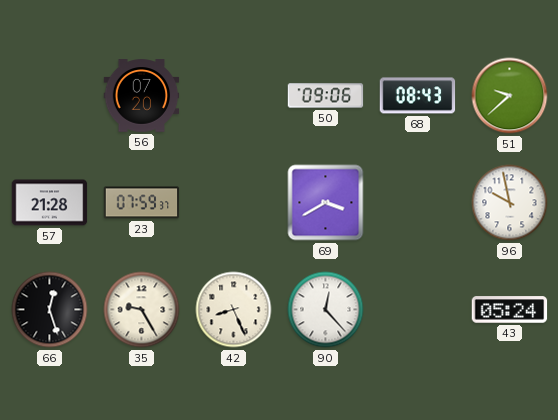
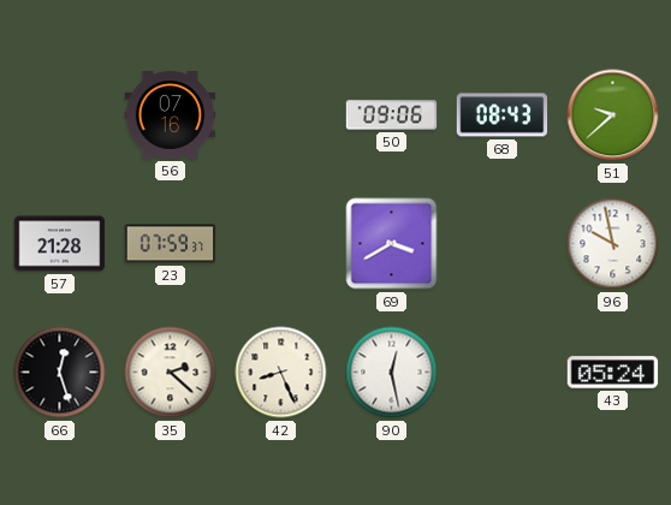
56: 07:20 -> 07:16 (171, 115)
35: 9:25 -> 2:22 (171, 373)
90: 12:23 -> 12:28 (392, 373)
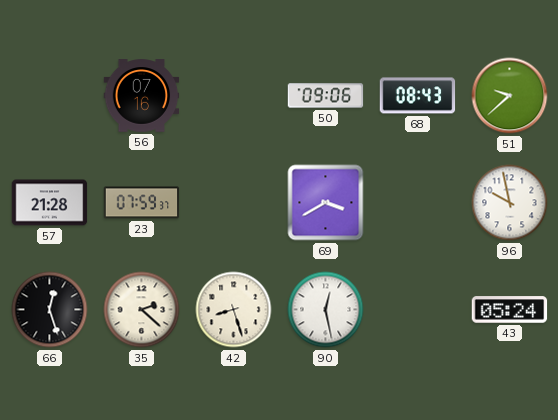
42: 8:26 -> 8:27 (234, 310)
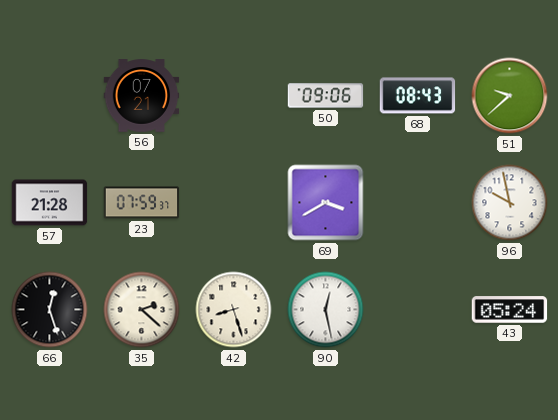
56: 07:16 -> 07:21 (142, 96)
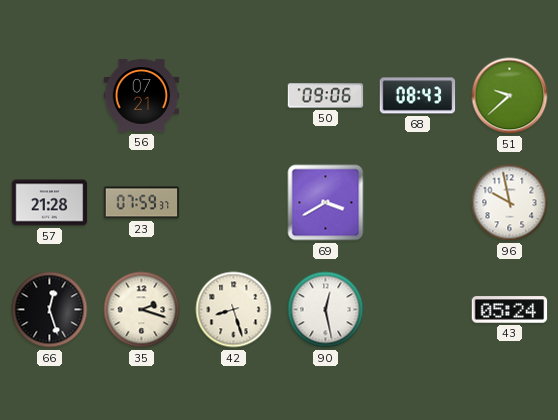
35: 2:22 -> 2:18 (142, 310)
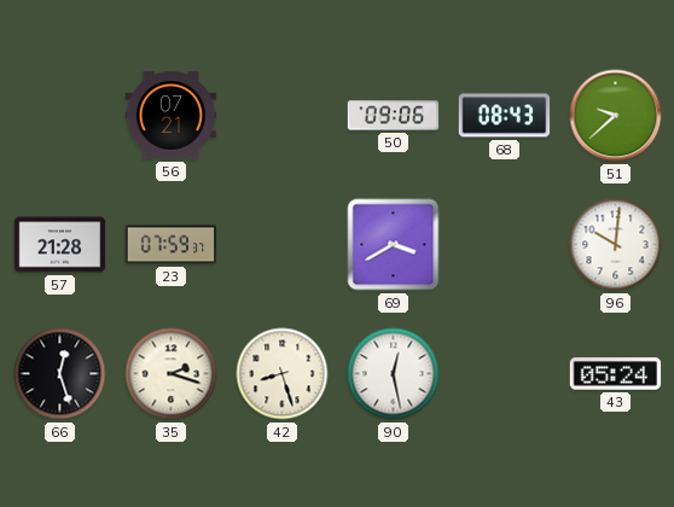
96: 9:58 -> 10:01 (616, 245)
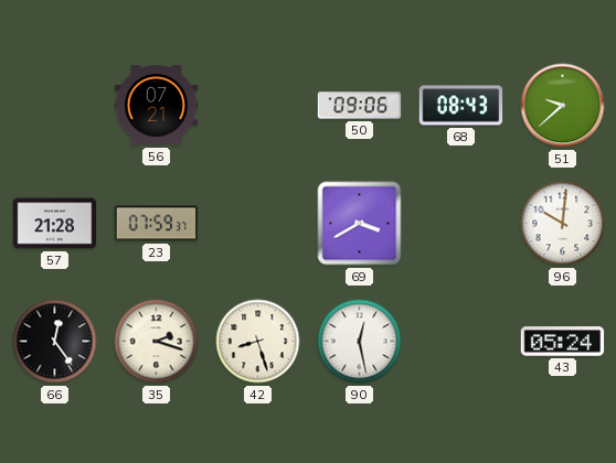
66: 12:27 -> 12:24 (55, 342)
